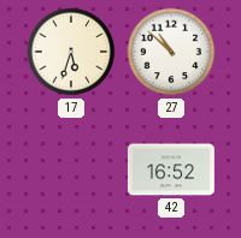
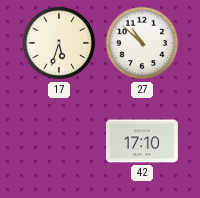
42: 16:52 -> 17:10 (143, 141)
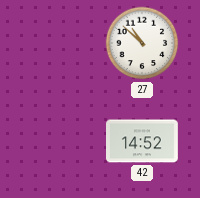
17: 5:33 -> none (59, 43)
42: 17:10 -> 14:52 (143, 141)
